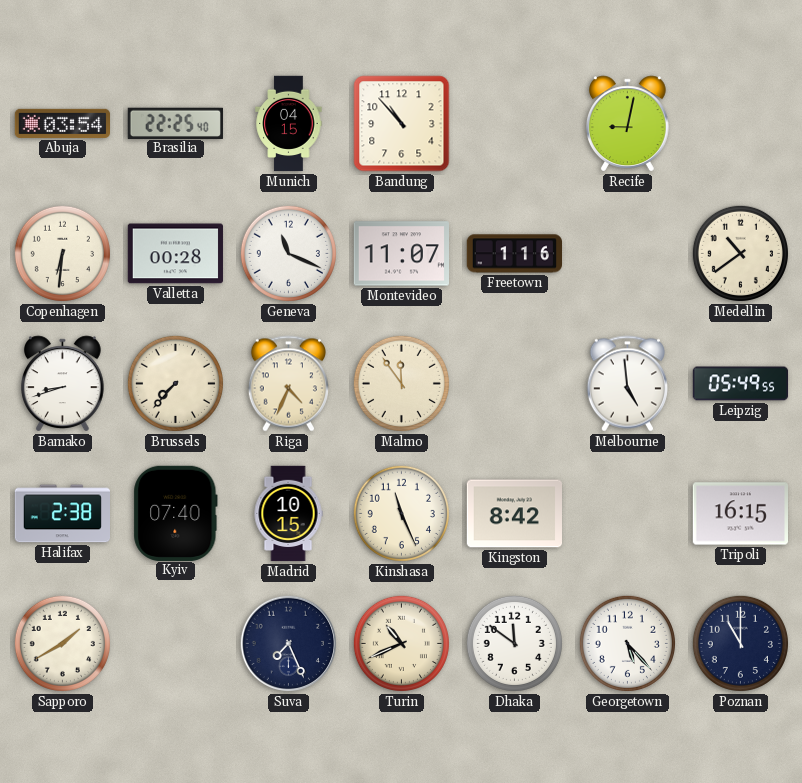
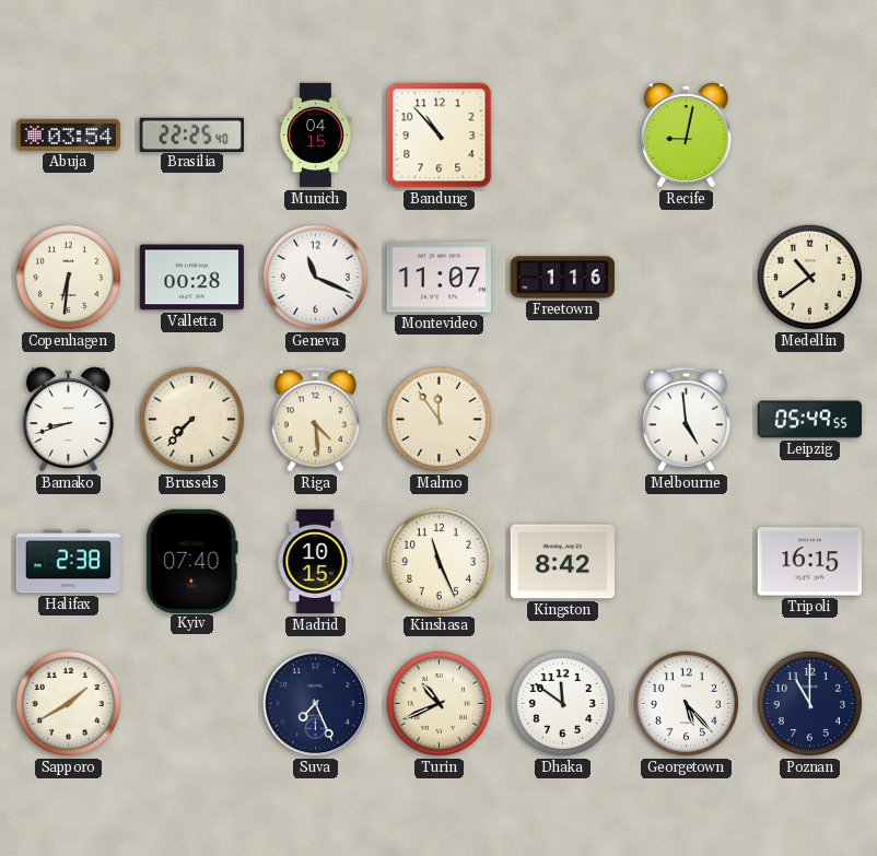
Riga: 4:34 -> 4:29 (315, 420)
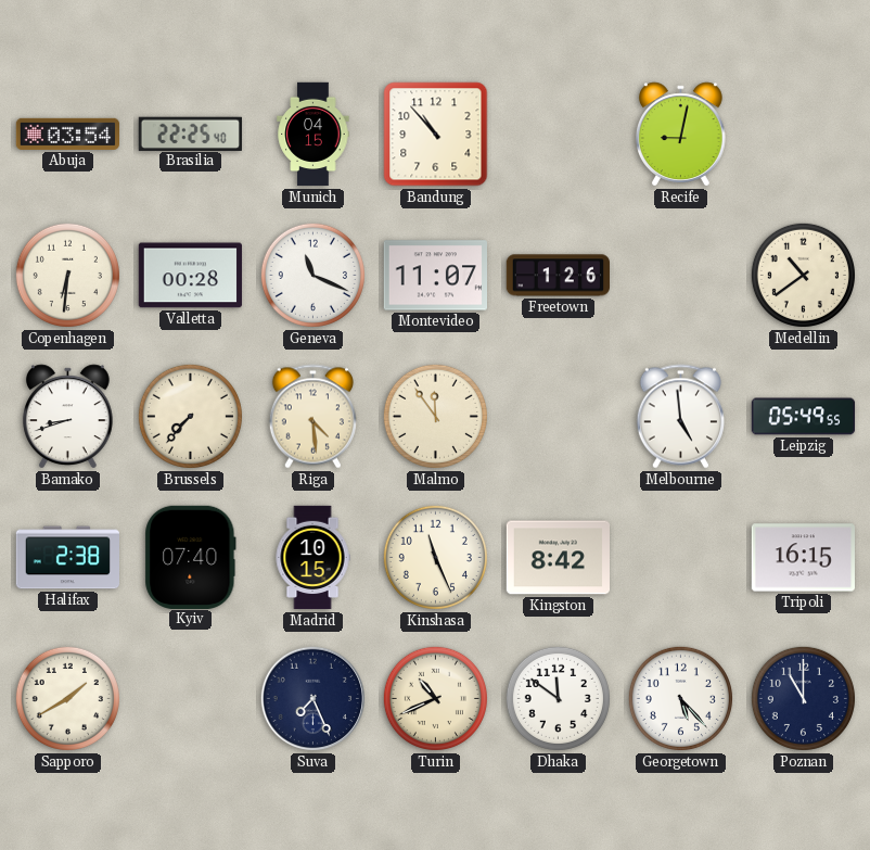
Freetown: 1:16 -> 1:26 (558, 276)
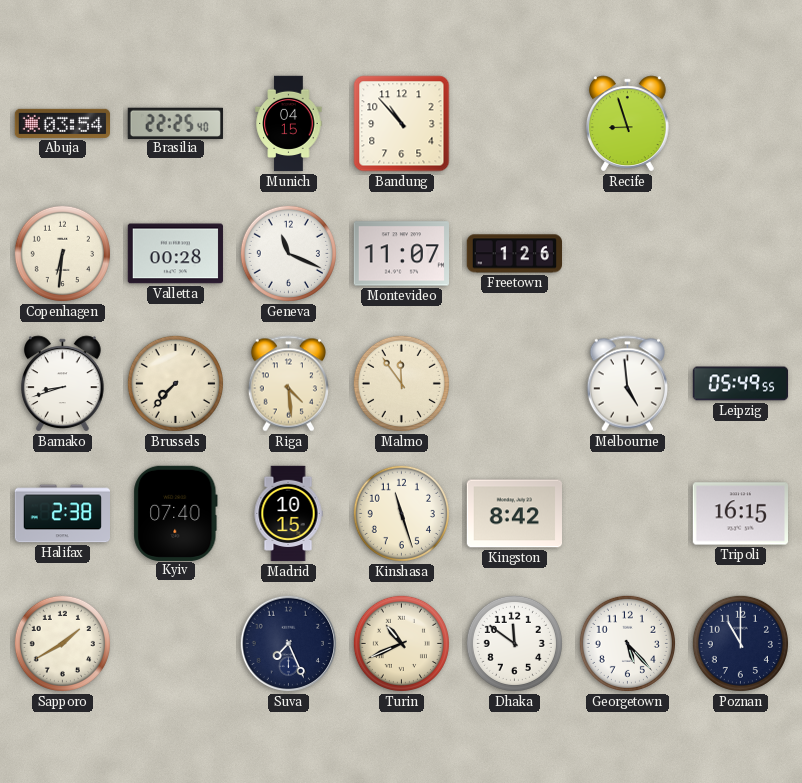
Recife: 9:02 -> 8:57 (628, 124)
Medellin: 10:39 -> none (803, 275)
Kinshasa: 11:26 -> 11:27 (401, 513)
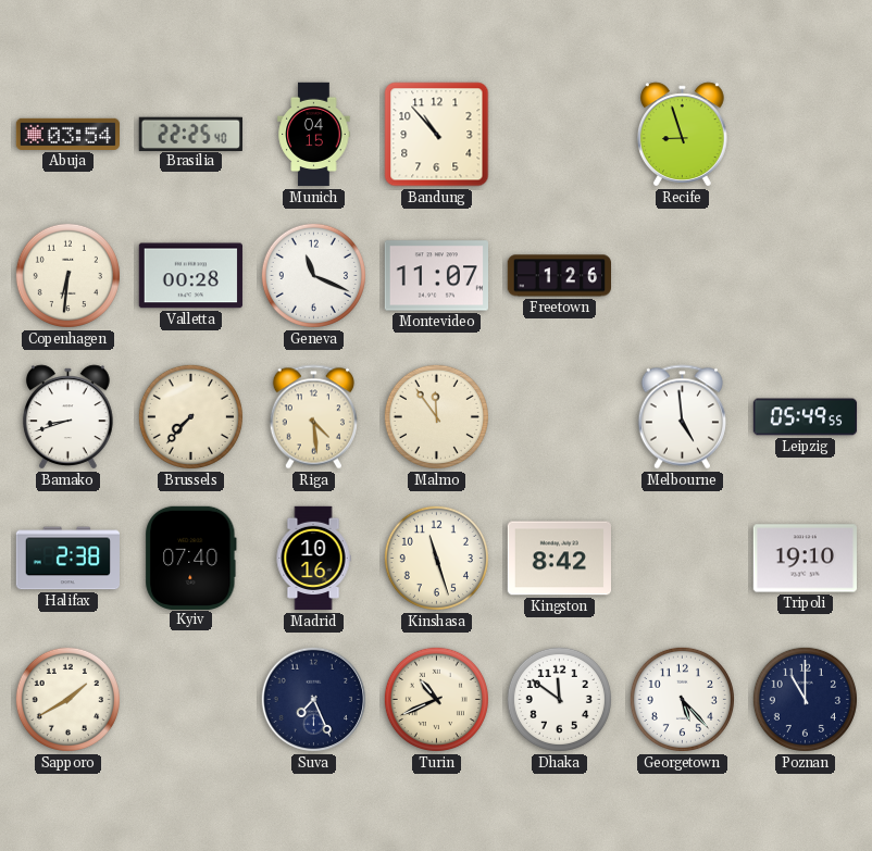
Madrid: 10:15 -> 10:16 (313, 559)
Tripoli: 16:15 -> 19:10 (805, 559)
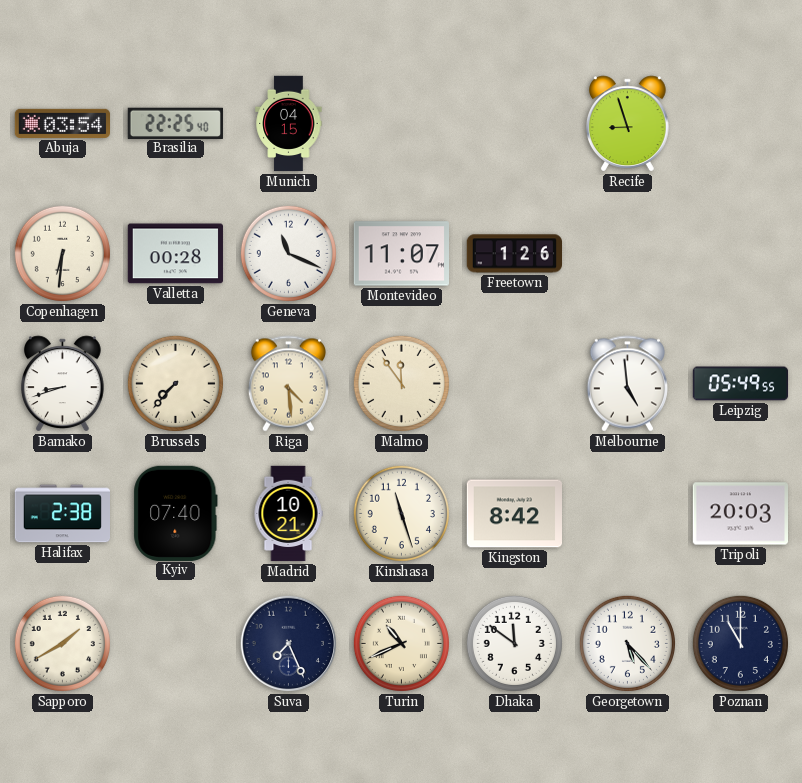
Bandung: 10:53 -> none (437, 135)
Madrid: 10:16 -> 10:21 (288, 514)
Tripoli: 19:10 -> 20:03 (740, 514)
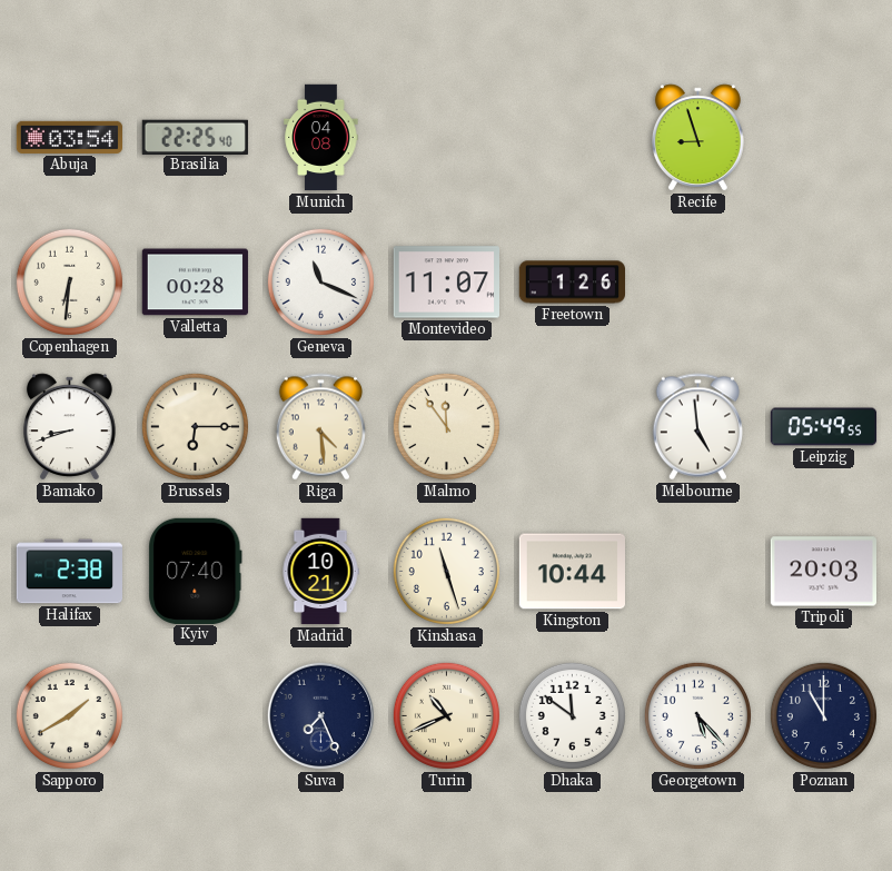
Munich: 04:15 -> 04:08 (321, 138)
Brussels: 7:37 -> 6:15 (195, 426)
Kingston: 8:42 -> 10:44 (572, 572)
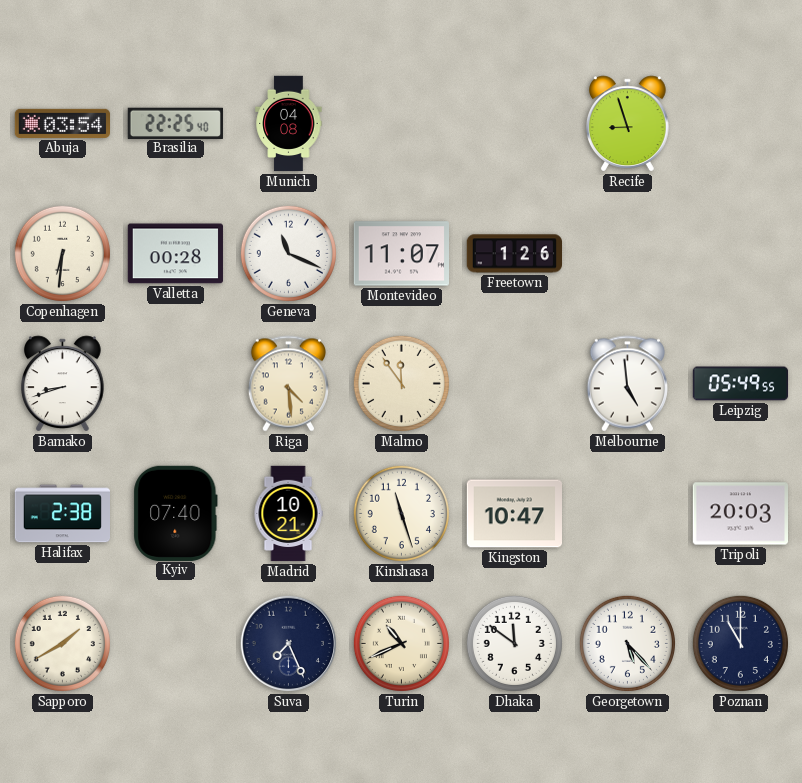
Brussels: 6:15 -> none (195, 426)
Kingston: 10:44 -> 10:47 (514, 514)
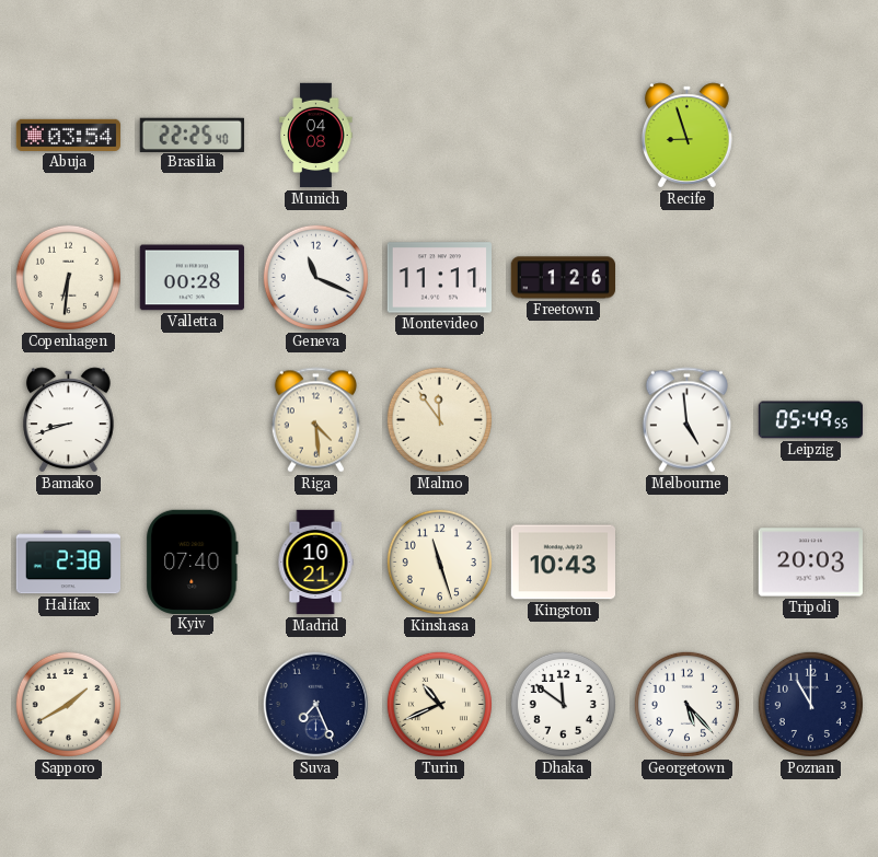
Montevideo: 11:07 -> 11:11 (439, 278)
Kingston: 10:47 -> 10:43 (563, 563)
